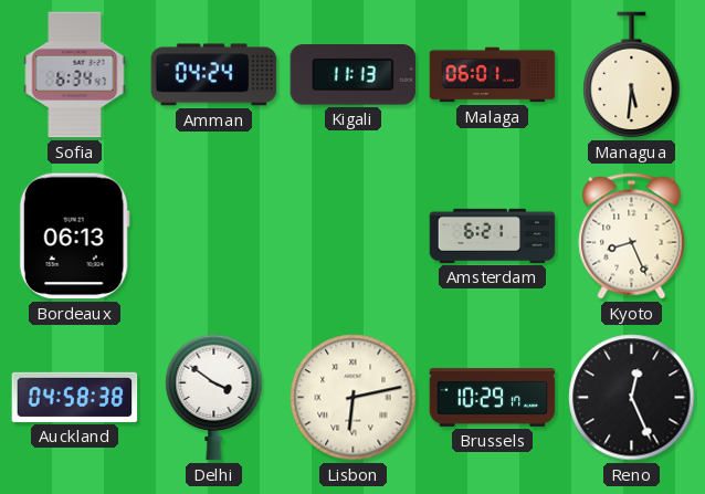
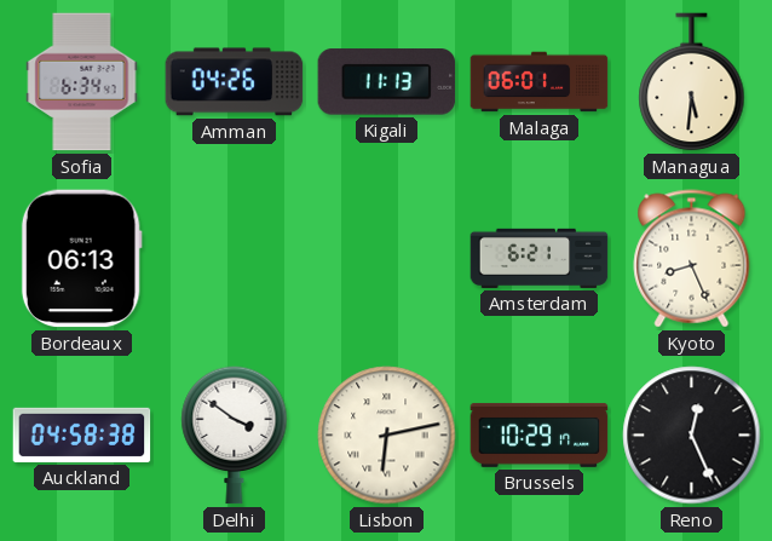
Amman: 04:24 -> 04:26 (235, 82)
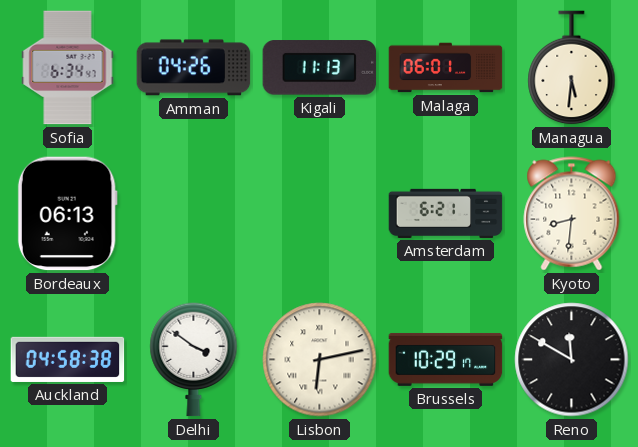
Kyoto: 8:26 -> 8:31 (572, 214)
Reno: 12:26 -> 11:50 (572, 360)
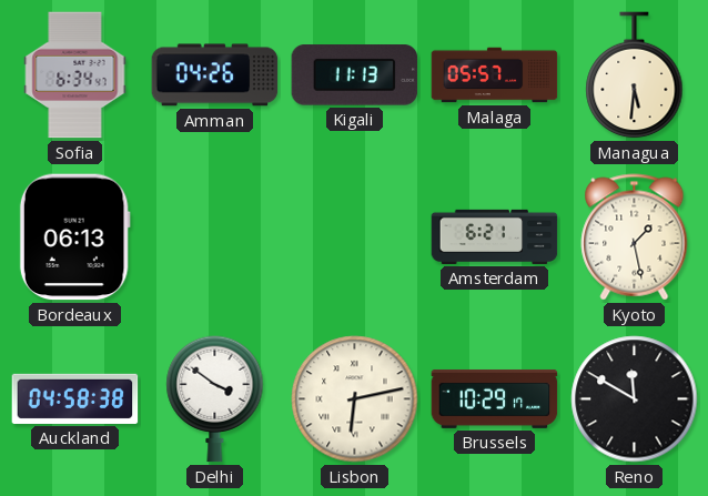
Malaga: 06:01 -> 05:57 (495, 75)
Kyoto: 8:31 -> 1:28 (635, 237)
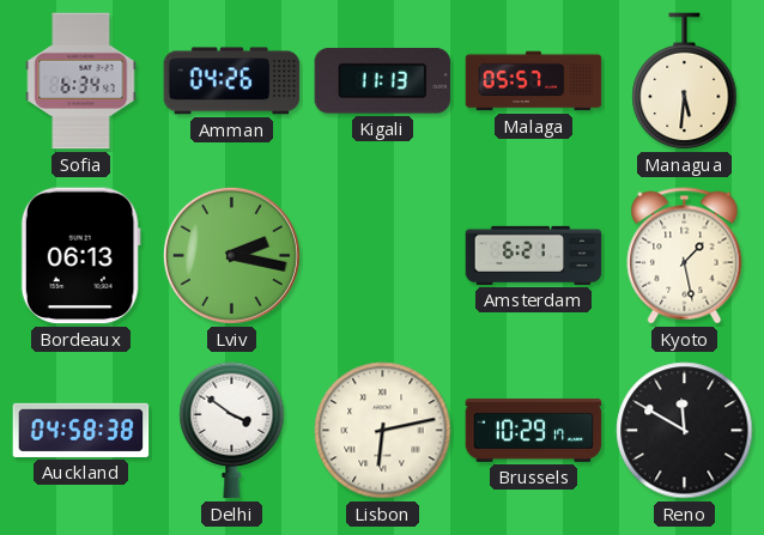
Lviv: none -> 2:17 (231, 255)
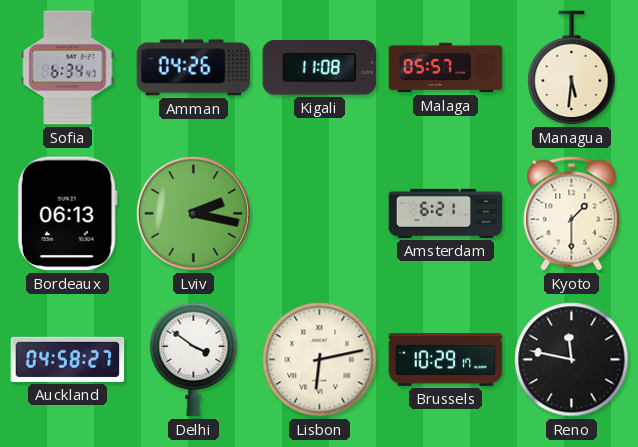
Kigali: 11:13 -> 11:08 (320, 68)
Kyoto: 1:28 -> 1:30 (572, 214)
Auckland: 04:58:38 -> 04:58:27 (68, 359)
Reno: 11:50 -> 11:47 (572, 360)
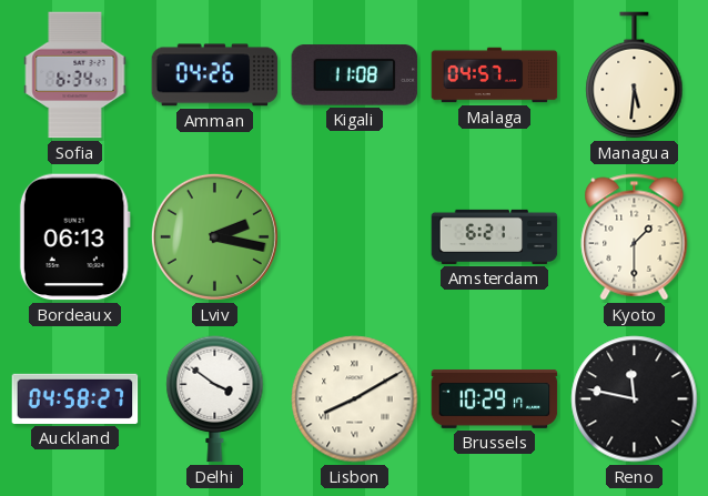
Malaga: 05:57 -> 04:57 (495, 75)
Lisbon: 6:13 -> 8:10 (355, 399)
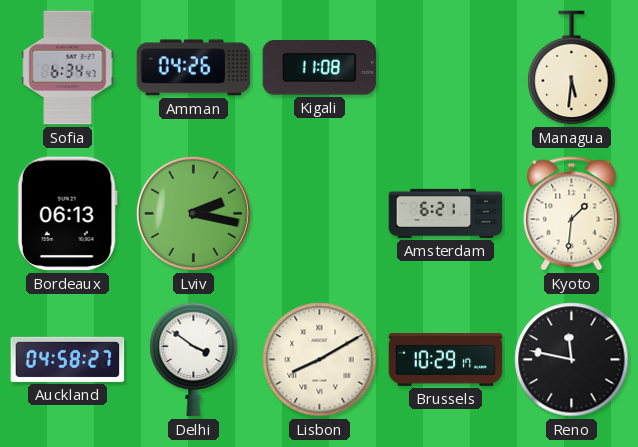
Malaga: 04:57 -> none (495, 75)
Kyoto: 1:30 -> 1:31 (572, 214)
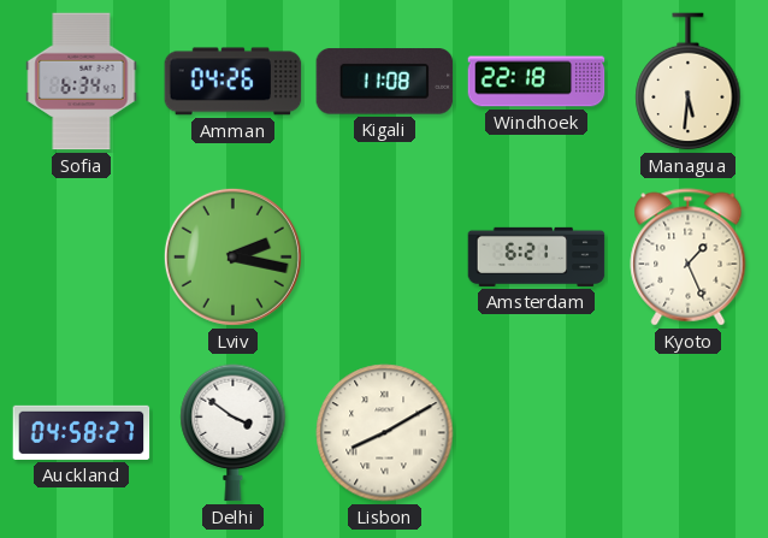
Windhoek: none -> 22:18 (537, 82)
Bordeaux: 06:13 -> none (67, 214)
Kyoto: 1:31 -> 1:26 (689, 258)
Brussels: 10:29 -> none (446, 359)
Reno: 11:47 -> none (572, 360)
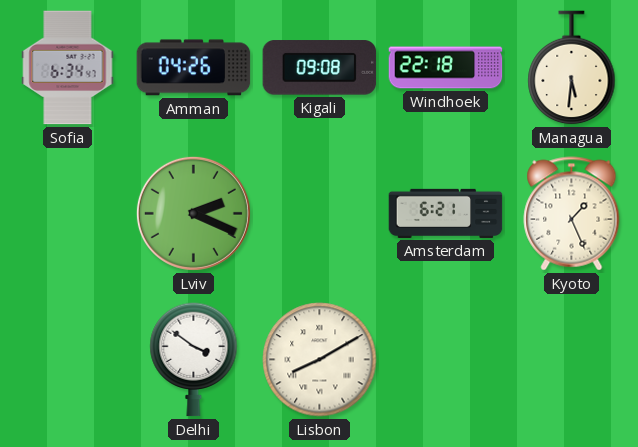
Kigali: 11:08 -> 09:08 (320, 68)
Lviv: 2:17 -> 2:19 (193, 213)
Auckland: 04:58 -> none (82, 432)
